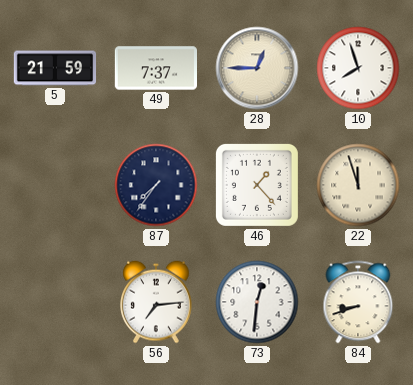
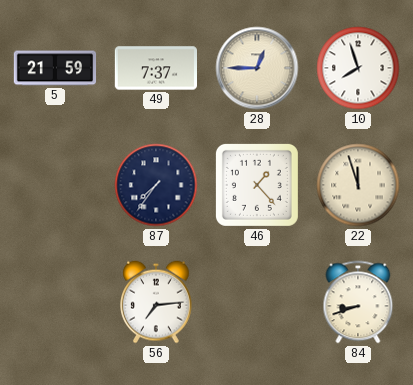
73: 12:31 -> none (257, 302)
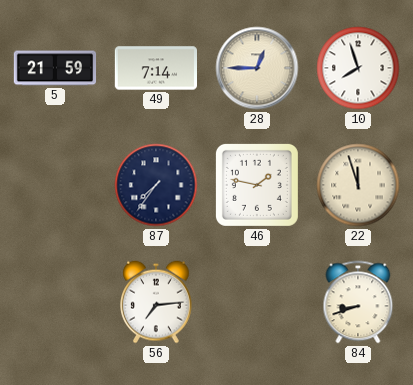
49: 7:37 -> 7:14 (155, 68)
46: 1:23 -> 1:47 (257, 185)
